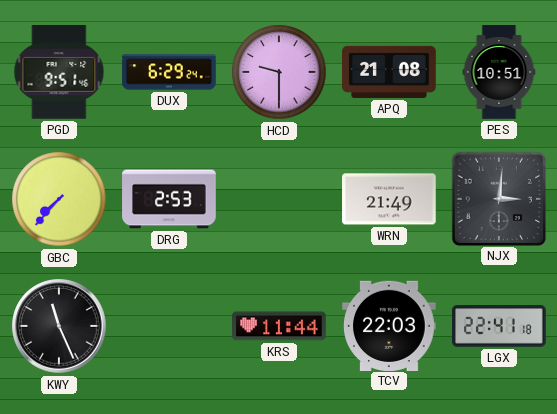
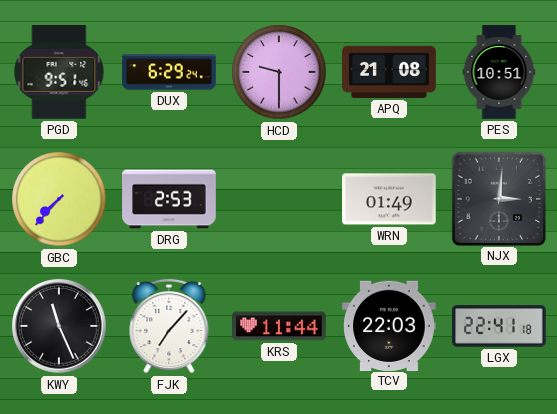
WRN: 21:49 -> 01:49 (389, 199)
FJK: none -> 7:07 (169, 326)
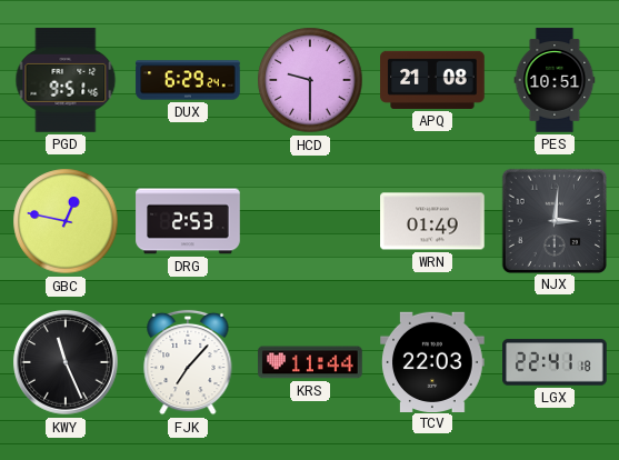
GBC: 7:37 -> 12:47 (66, 221)
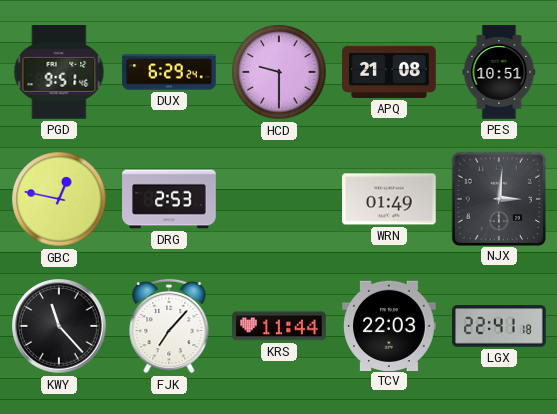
KWY: 11:26 -> 11:23 (59, 326)
